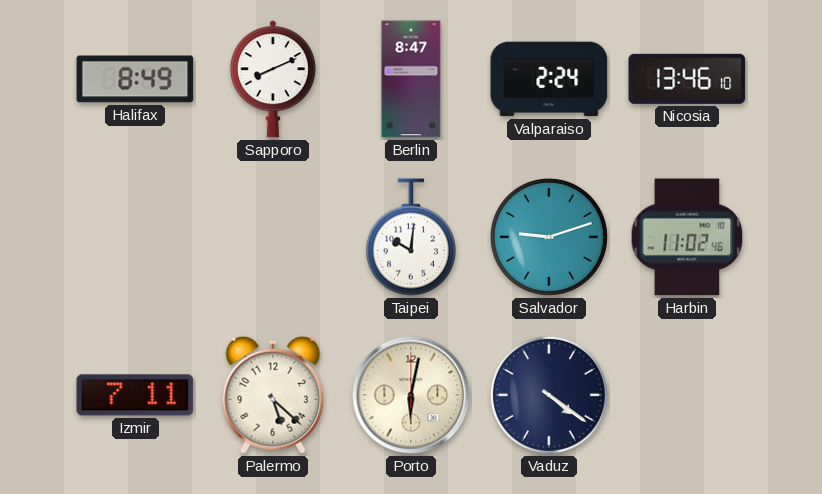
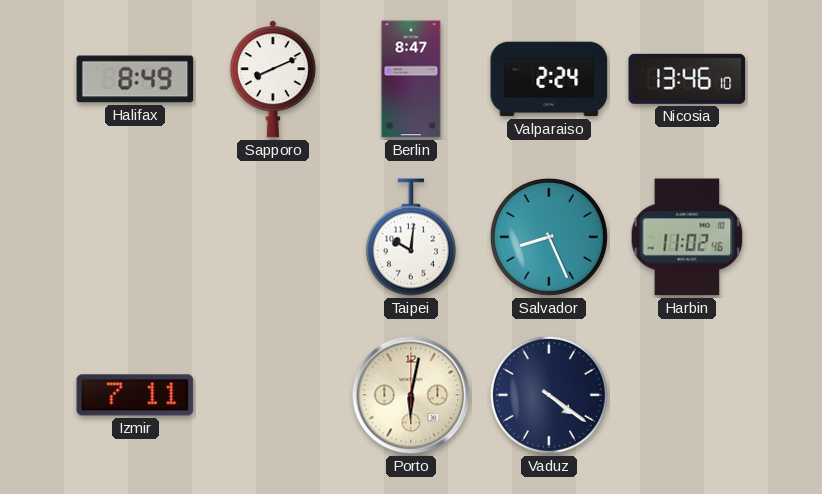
Salvador: 9:12 -> 8:26 (549, 237)
Palermo: 5:22 -> none (273, 395)
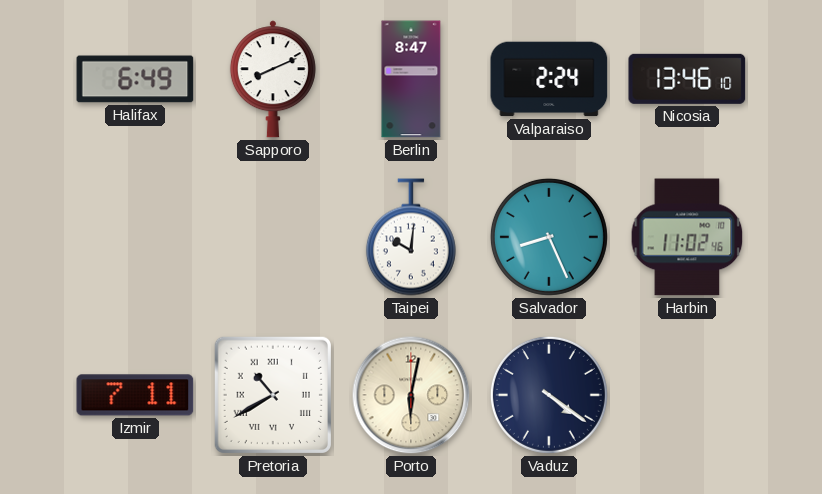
Halifax: 8:49 -> 6:49 (135, 79)
Pretoria: none -> 10:40 (273, 395)
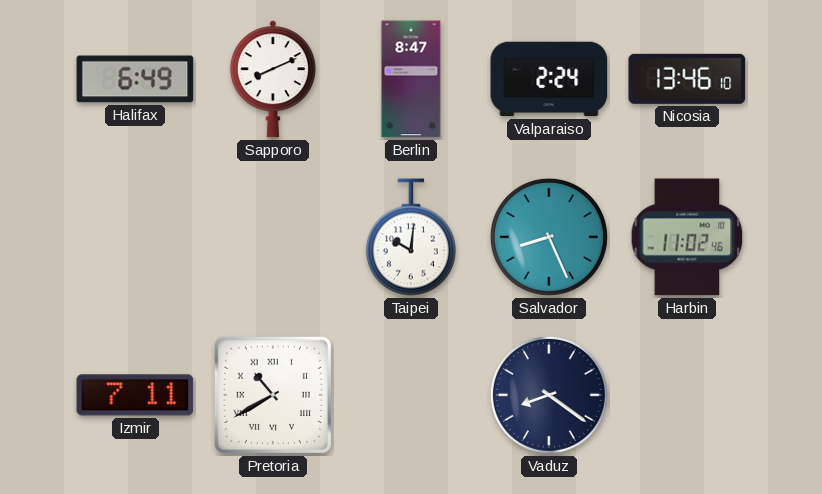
Porto: 6:02 -> none (411, 395)
Vaduz: 4:21 -> 8:21 (549, 395)
